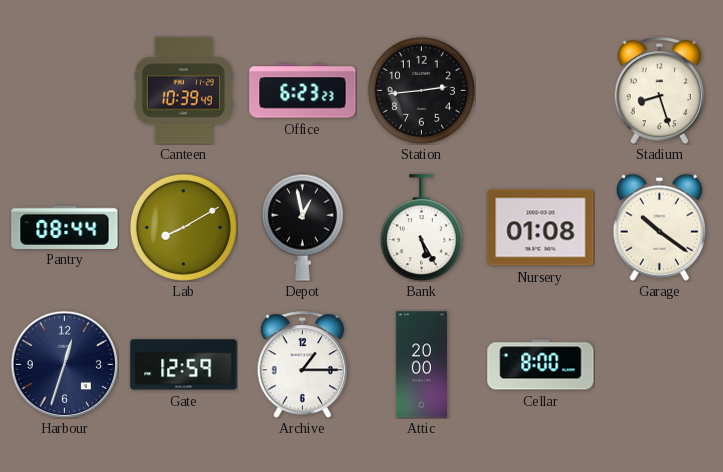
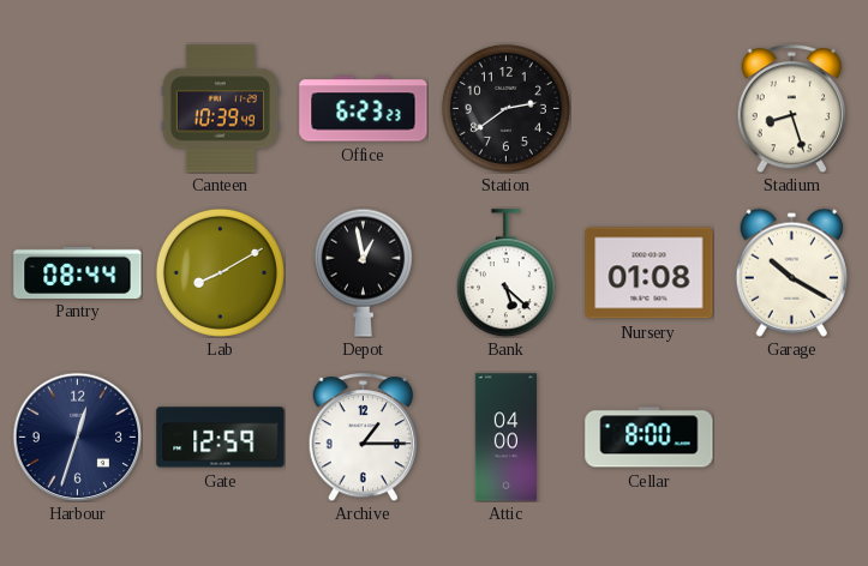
Station: 2:44 -> 2:39 (505, 108)
Bank: 5:25 -> 5:22 (505, 273)
Garage: 10:21 -> 10:20 (791, 272)
Attic: 20:00 -> 04:00 (507, 438)
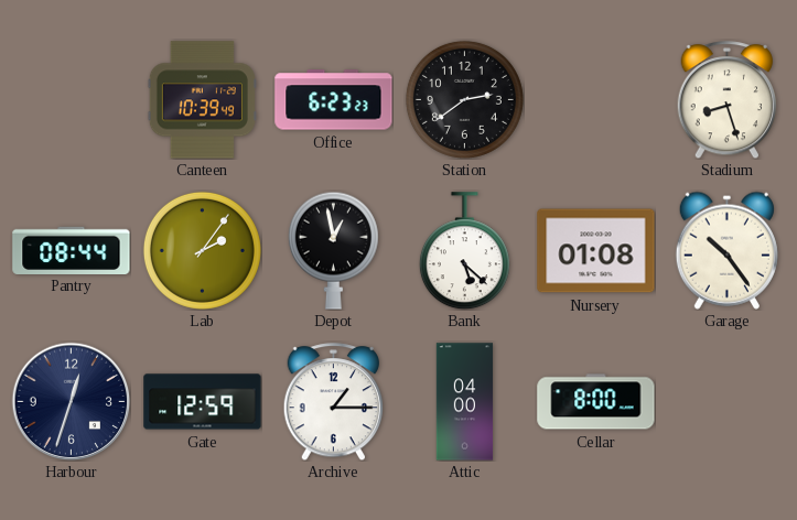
Lab: 8:10 -> 2:06 (202, 250)
Garage: 10:20 -> 10:24 (726, 250)
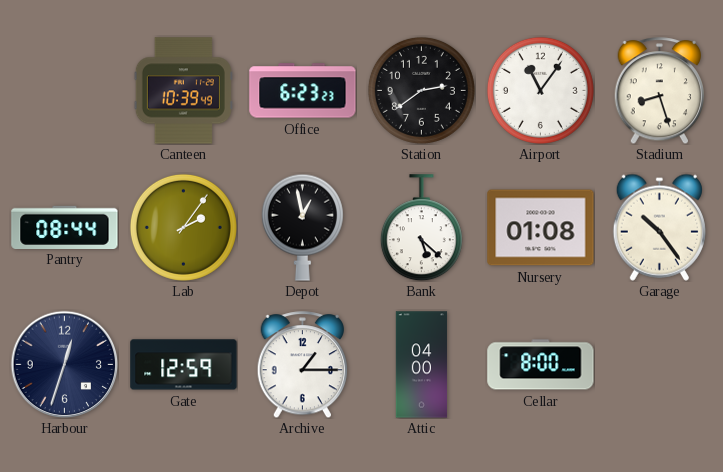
Airport: none -> 11:06 (540, 90)
